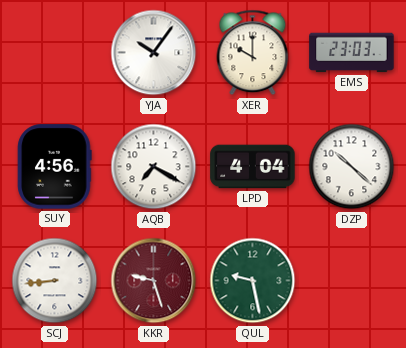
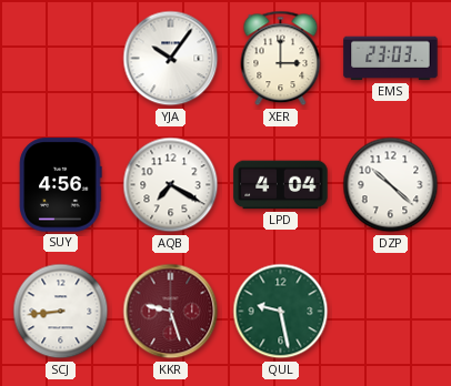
XER: 10:00 -> 3:00 (281, 59)
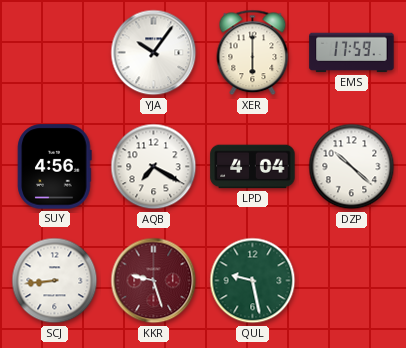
XER: 3:00 -> 6:00 (253, 53)
EMS: 23:03 -> 17:59 (352, 53)
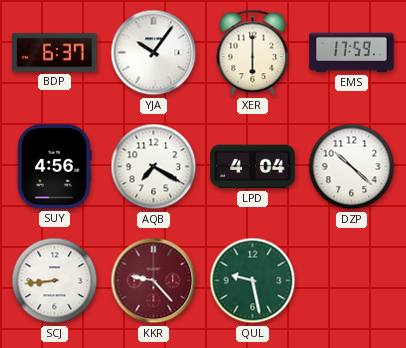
BDP: none -> 6:37 (55, 53)
KKR: 9:27 -> 9:23 (154, 281)
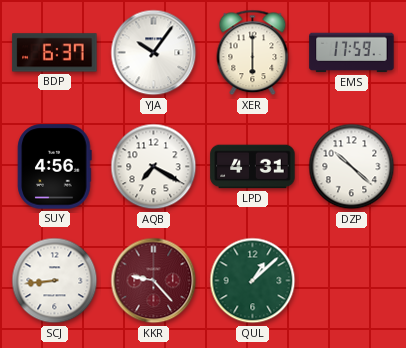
LPD: 4:04 -> 4:31 (253, 167)
QUL: 9:28 -> 1:08 (253, 281)
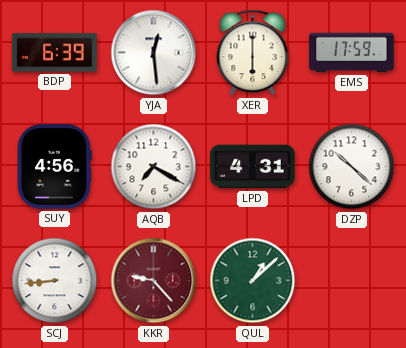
BDP: 6:37 -> 6:39 (55, 53)
YJA: 10:06 -> 12:29 (154, 53)
